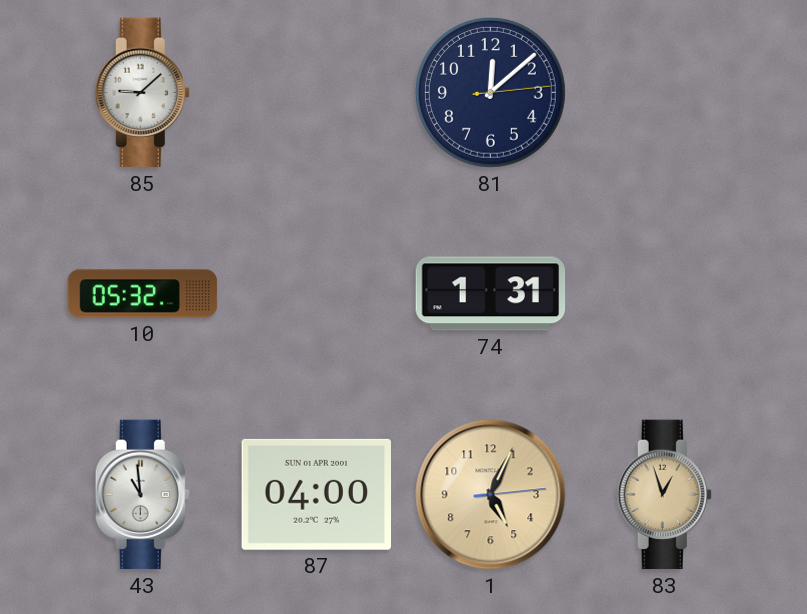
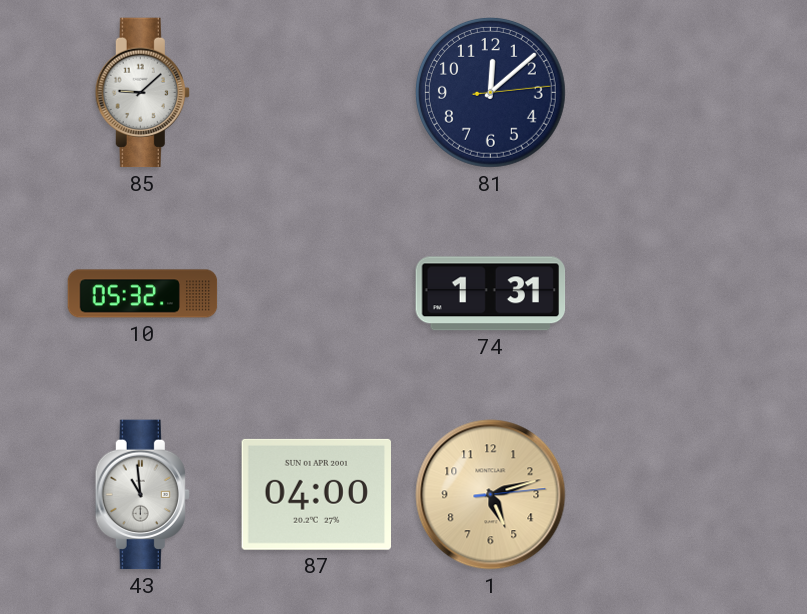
1: 5:04 -> 5:12 (491, 495)
83: 12:57 -> none (664, 495)
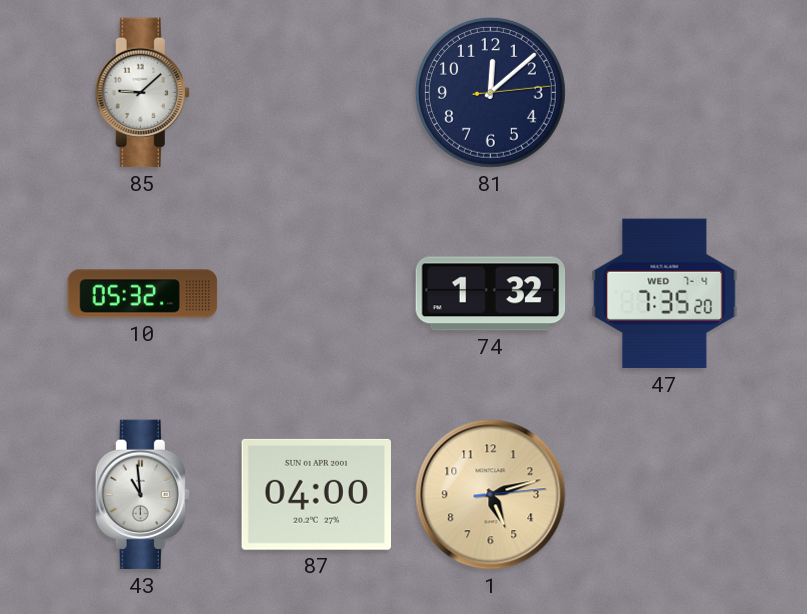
74: 1:31 -> 1:32 (491, 294)
47: none -> 7:35 (665, 294)
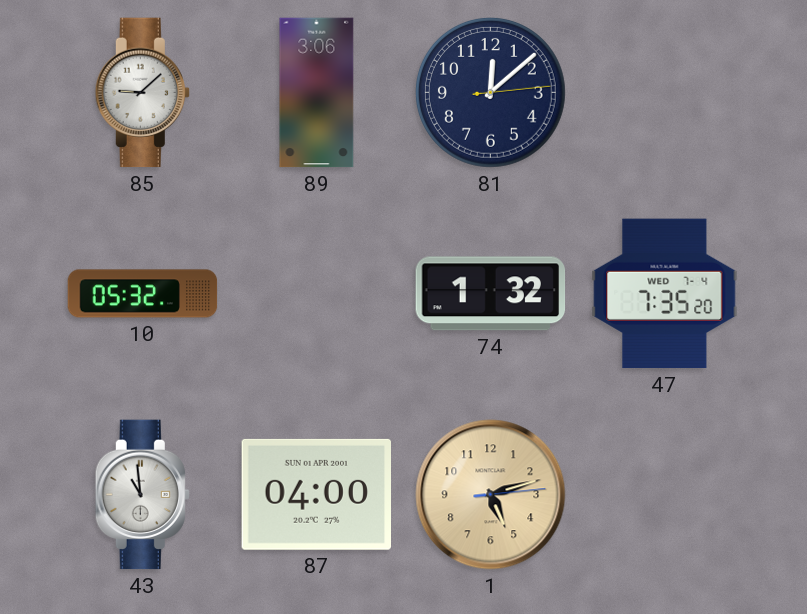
89: none -> 3:06 (317, 93)
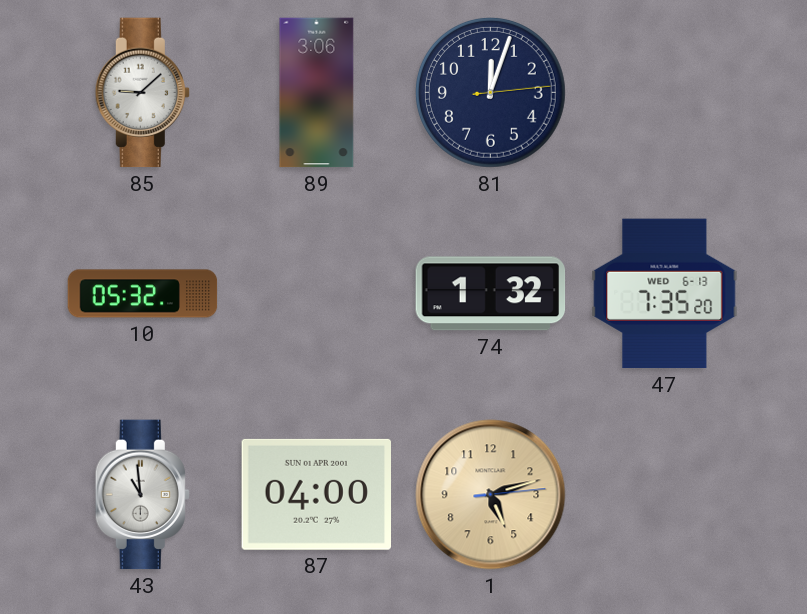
81: 12:08 -> 12:03 (491, 93)
47 date: WED 7-4 -> WED 6-13 (665, 294)
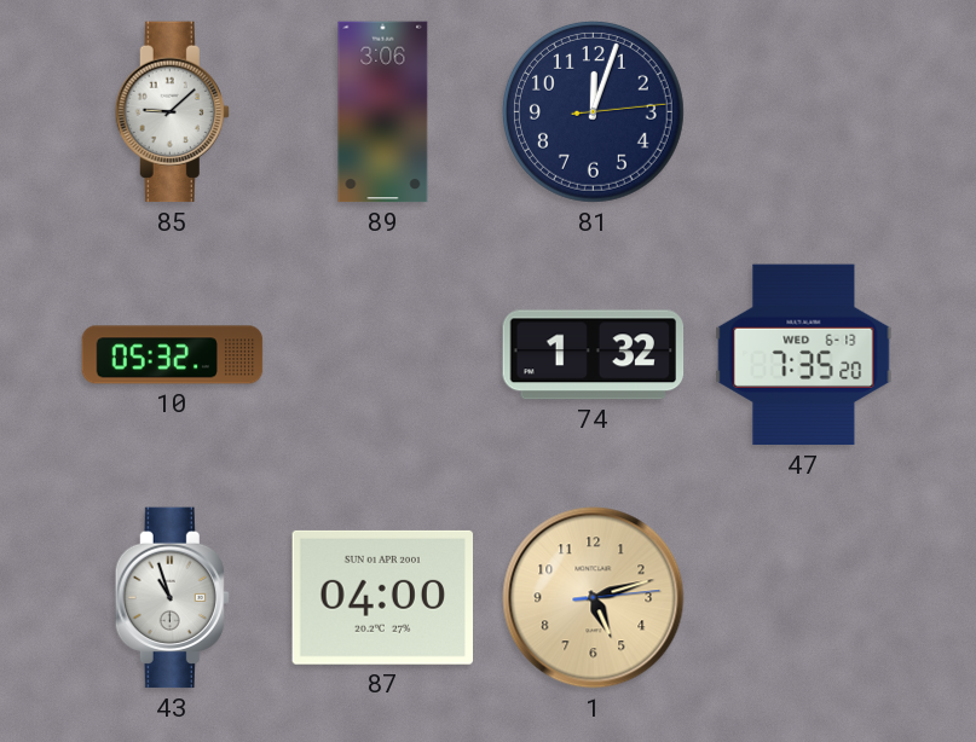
43: 10:59 -> 10:57 (172, 598)
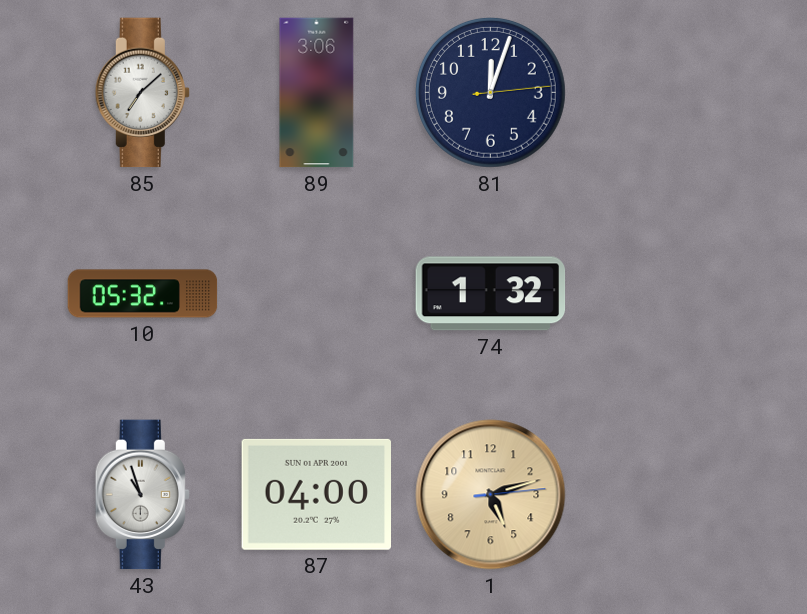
85: 9:08 -> 7:08 (142, 93)
47: 7:35 -> none (804, 355)
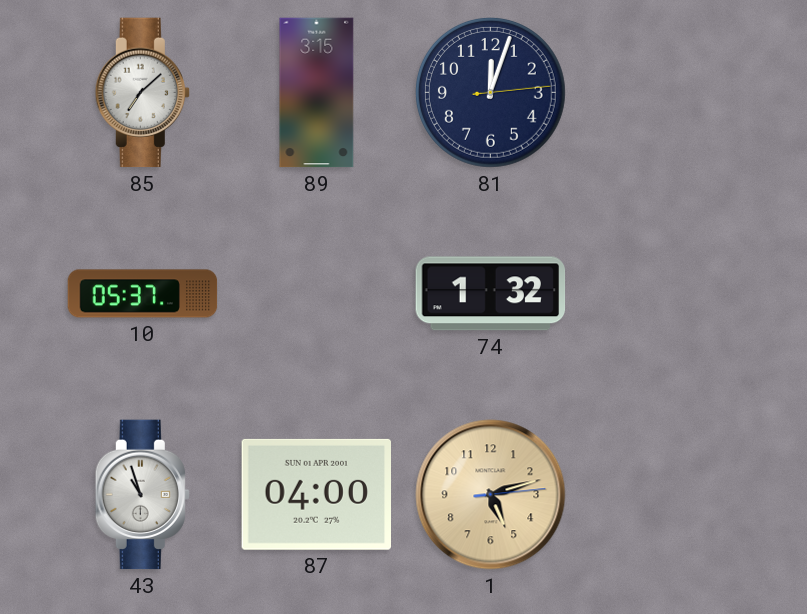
89: 3:06 -> 3:15 (317, 93)
10: 05:32 -> 05:37 (143, 294)
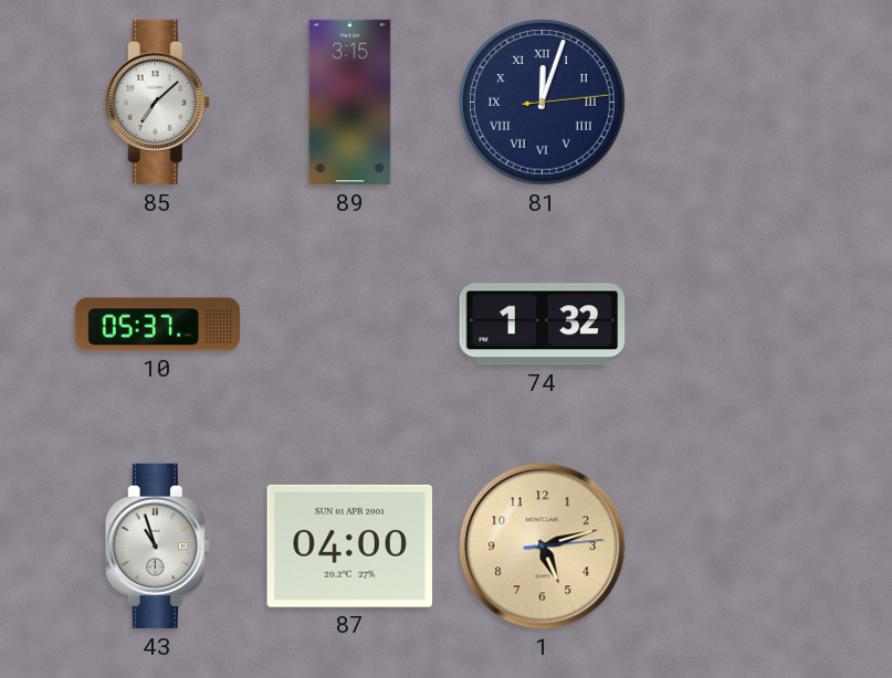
81 numerals: Arabic -> Roman (543, 103)
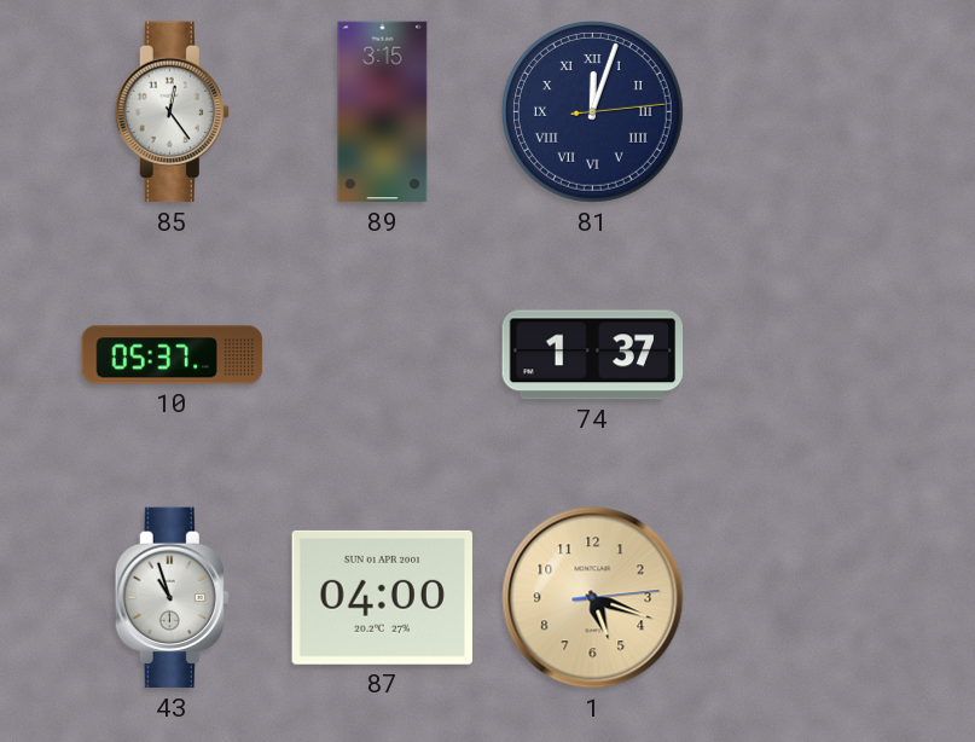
85: 7:08 -> 12:24 (172, 112)
74: 1:32 -> 1:37 (593, 355)
1: 5:12 -> 5:18 (593, 598)
